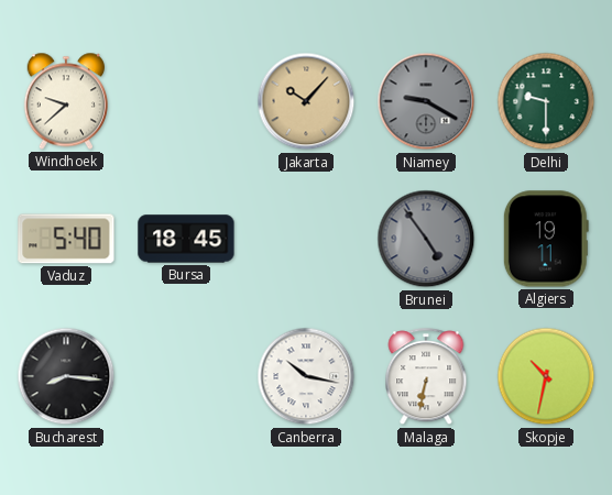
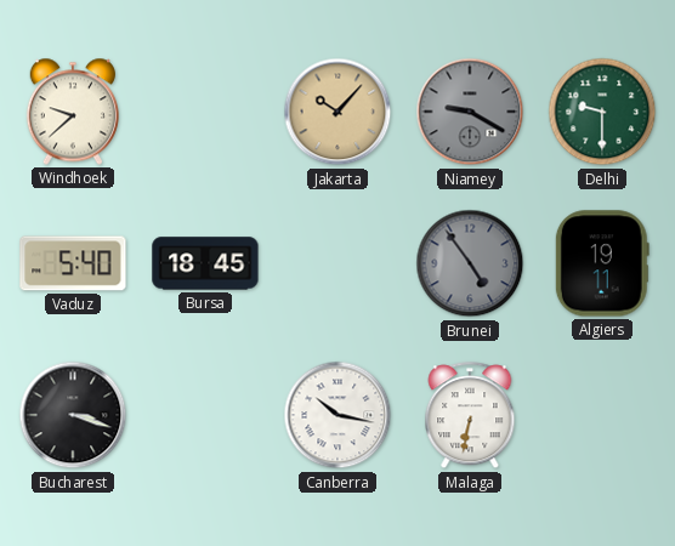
Bucharest: 8:16 -> 3:18 (73, 415)
Skopje: 10:32 -> none (546, 376)
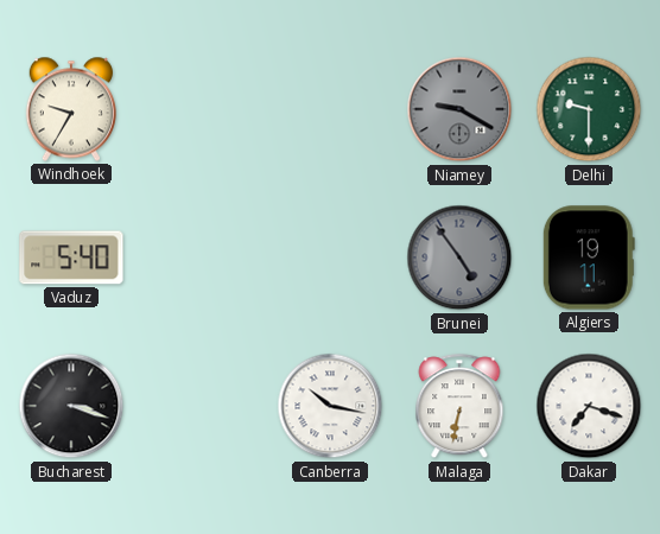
Windhoek: 9:38 -> 9:35 (70, 109)
Jakarta: 10:07 -> none (337, 112)
Bursa: 18:45 -> none (205, 263)
Dakar: none -> 7:18 (589, 406)
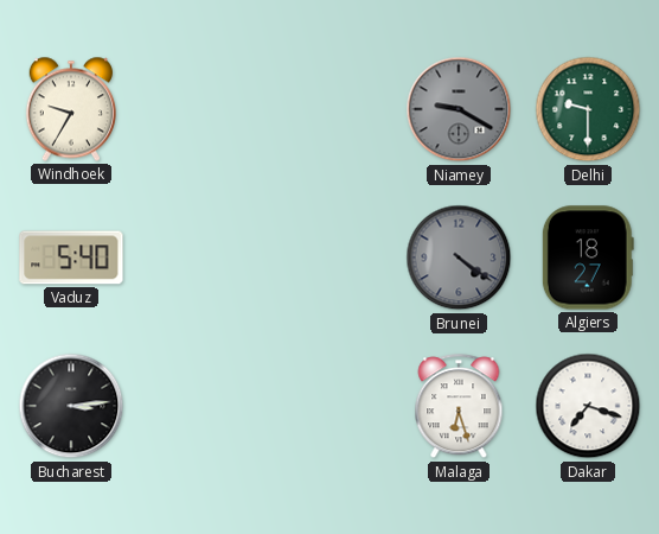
Brunei: 4:54 -> 4:21 (459, 258)
Algiers: 19:11 -> 18:27 (588, 258)
Bucharest: 3:18 -> 3:14 (71, 406)
Canberra: 10:17 -> none (330, 406)
Malaga: 6:32 -> 6:27 (459, 407)
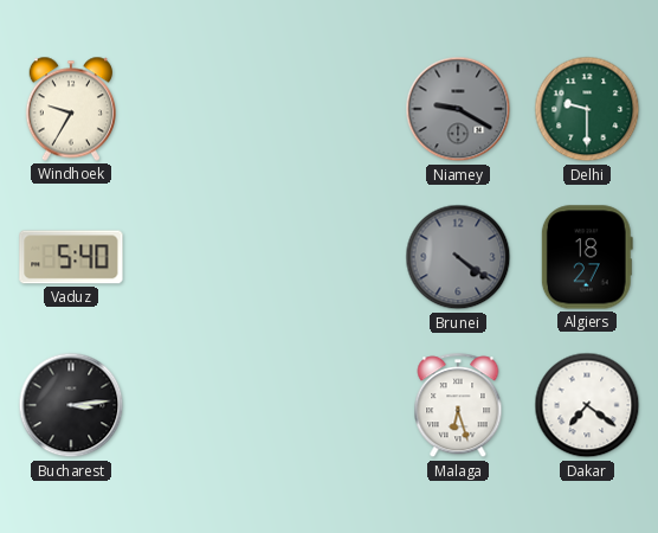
Dakar: 7:18 -> 7:21 (587, 405)
